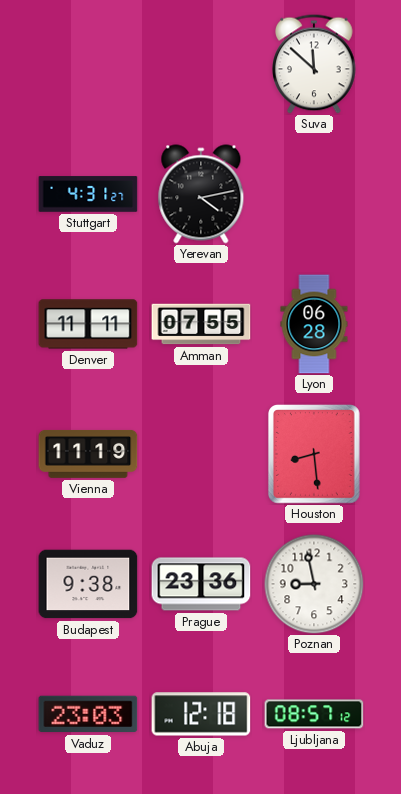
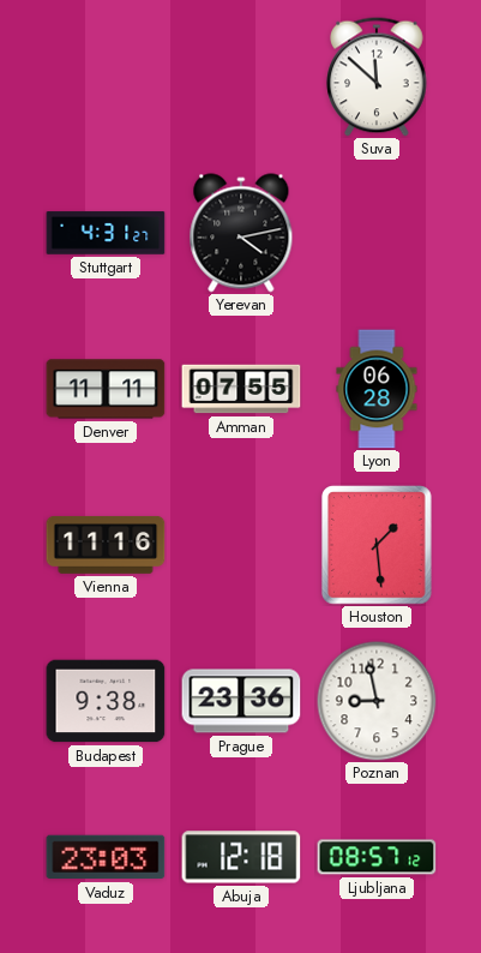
Vienna: 11:19 -> 11:16 (106, 545)
Houston: 8:29 -> 1:29 (378, 546)
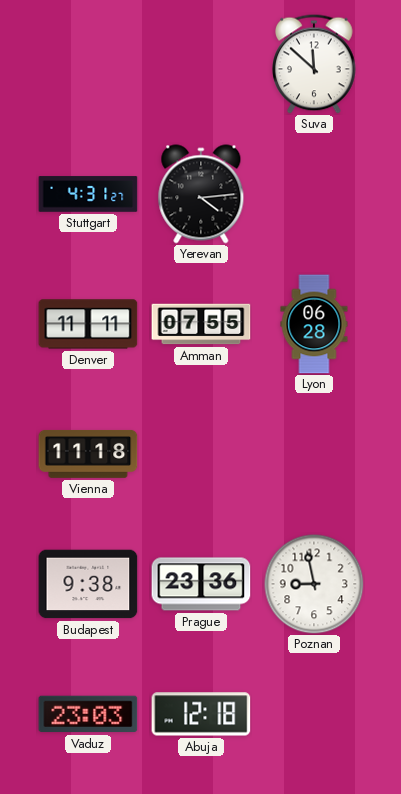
Yerevan: 4:13 -> 4:14 (201, 194)
Vienna: 11:16 -> 11:18 (88, 454)
Houston: 1:29 -> none (378, 546)
Ljubljana: 08:57 -> none (377, 857)
